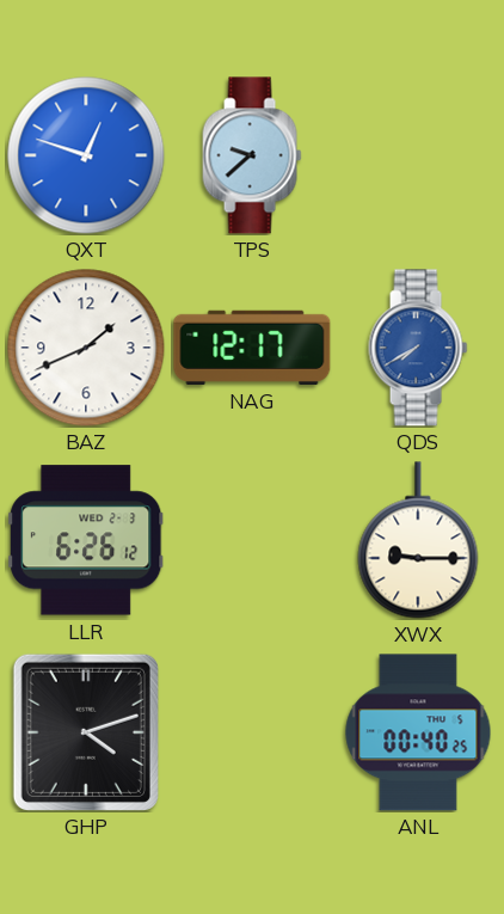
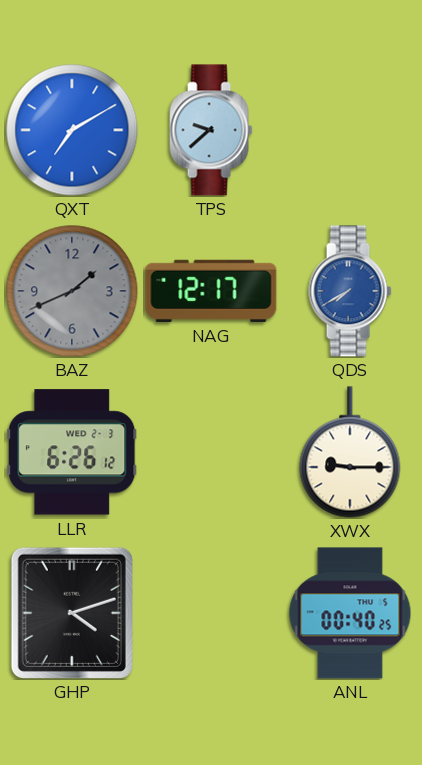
QXT: 12:48 -> 7:10 (72, 130)
BAZ dial: white -> grey (72, 291)
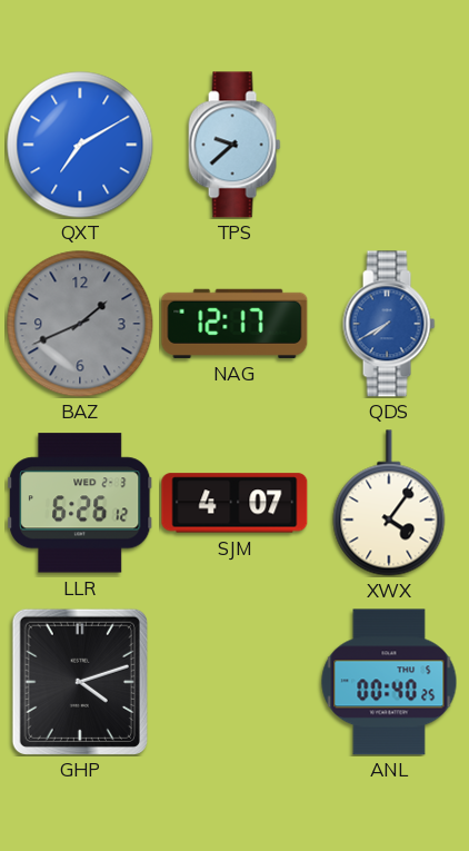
SJM: none -> 4:07 (234, 503)
XWX: 9:15 -> 4:06 (389, 503)
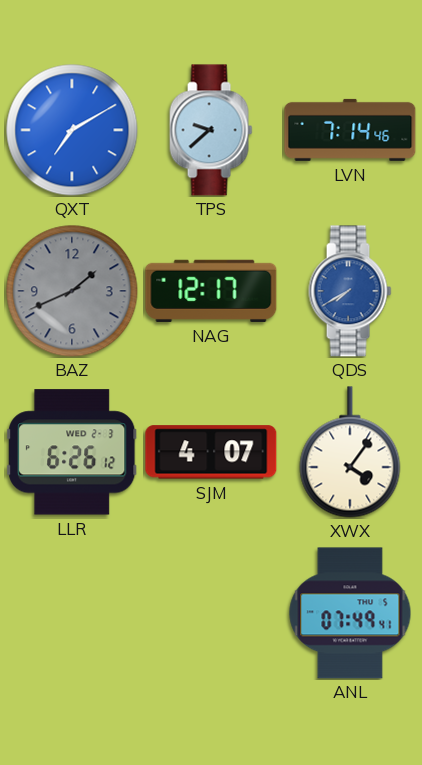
LVN: none -> 7:14 (350, 130)
GHP: 4:12 -> none (80, 682)
ANL: 00:40 -> 07:49 (350, 613)
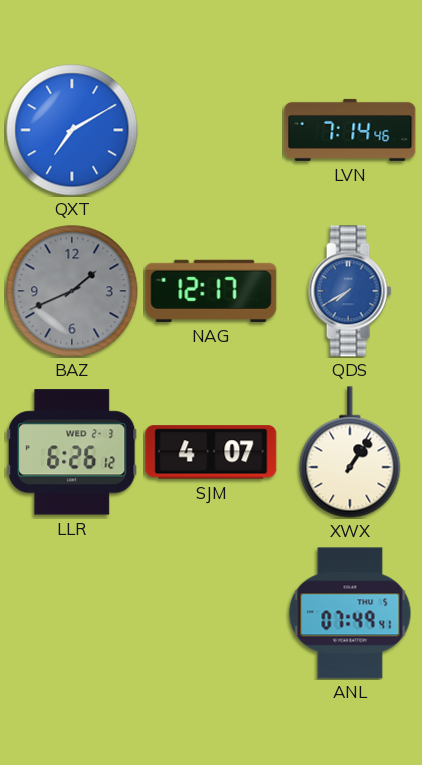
TPS: 9:38 -> none (211, 130)
XWX: 4:06 -> 1:06 (350, 452)
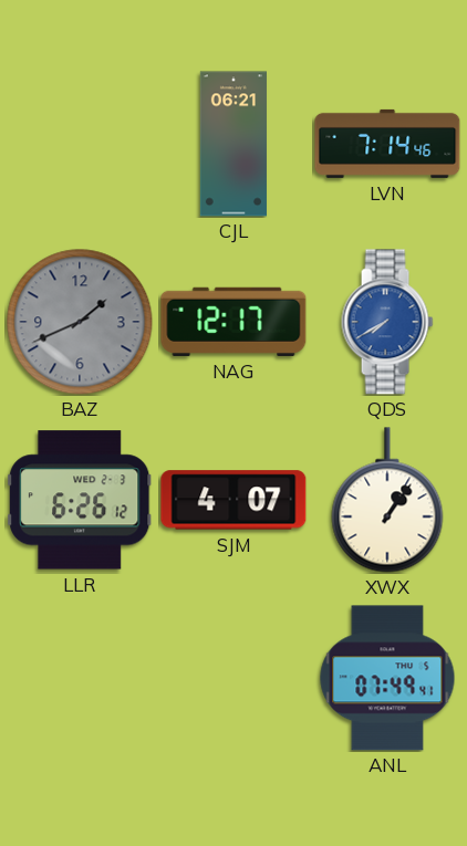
QXT: 7:10 -> none (72, 130)
CJL: none -> 06:21 (233, 144)
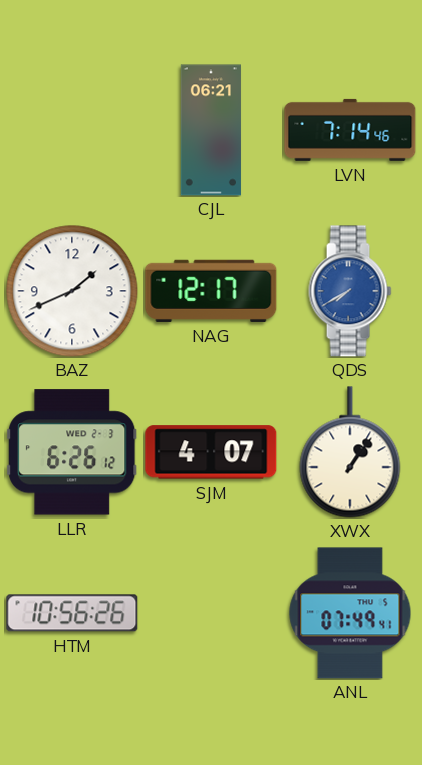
BAZ dial: grey -> white (72, 291)
HTM: none -> 10:56 (72, 613)
